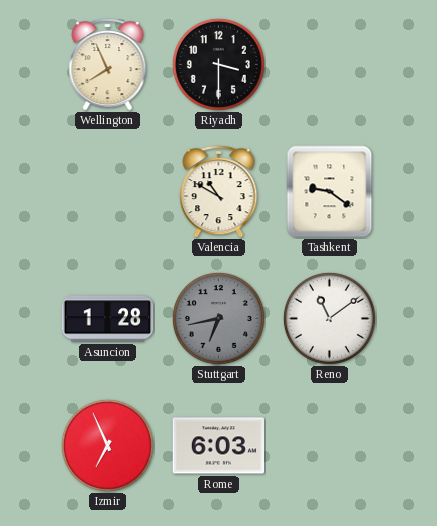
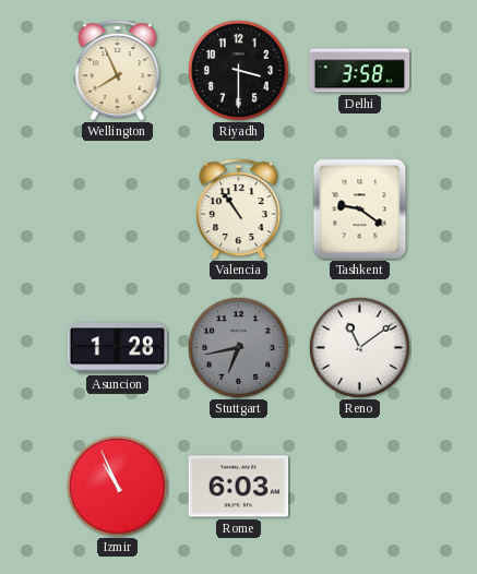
Delhi: none -> 3:58 (360, 71)
Valencia: 10:50 -> 10:54 (239, 210)
Izmir: 6:56 -> 10:56 (117, 486)
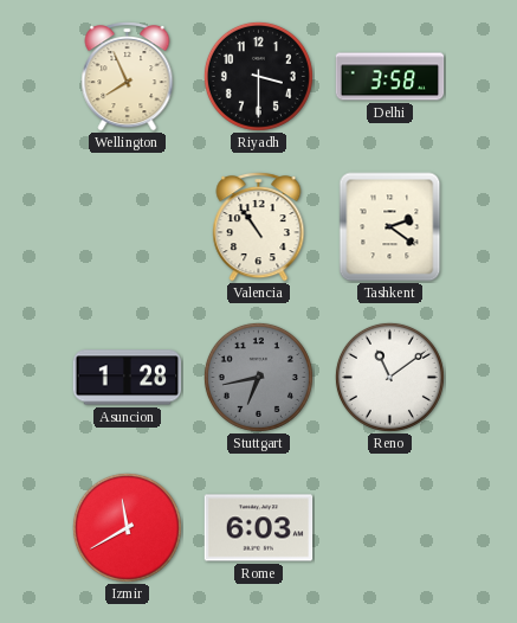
Tashkent: 9:21 -> 2:21 (390, 227)
Izmir: 10:56 -> 11:40 (127, 527)
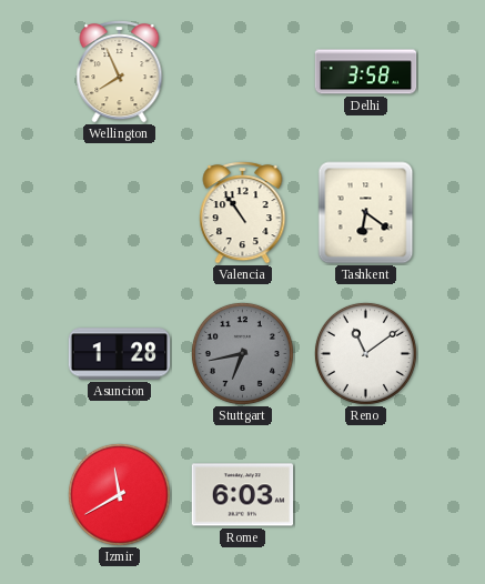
Riyadh: 3:30 -> none (258, 76)
Tashkent: 2:21 -> 6:21 (366, 213)
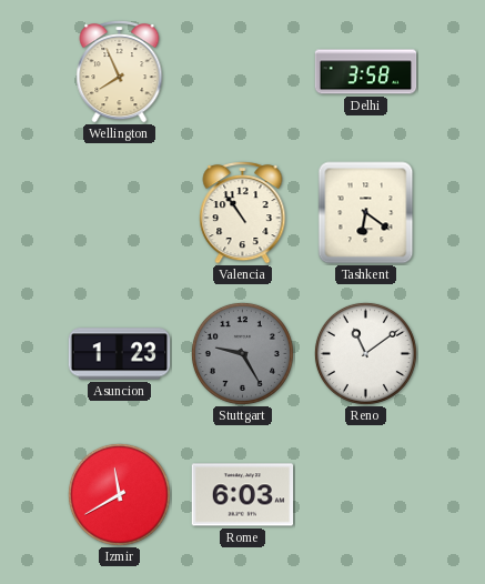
Asuncion: 1:28 -> 1:23 (120, 354)
Stuttgart: 6:43 -> 9:25 (242, 353)
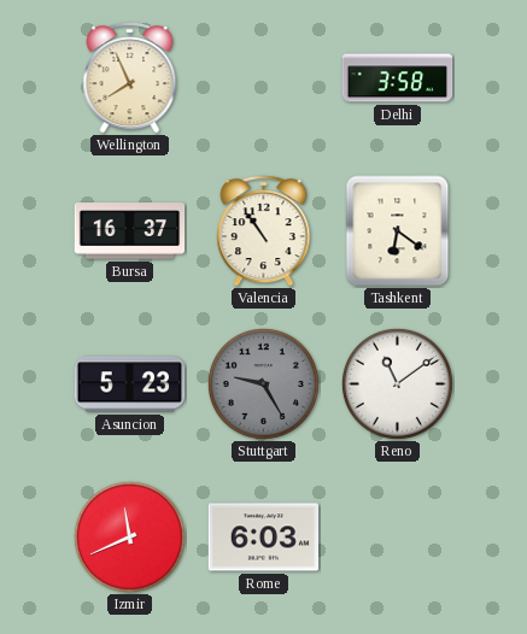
Bursa: none -> 16:37 (130, 231)
Asuncion: 1:23 -> 5:23 (130, 384)
Izmir: 11:40 -> 11:41 (129, 536)
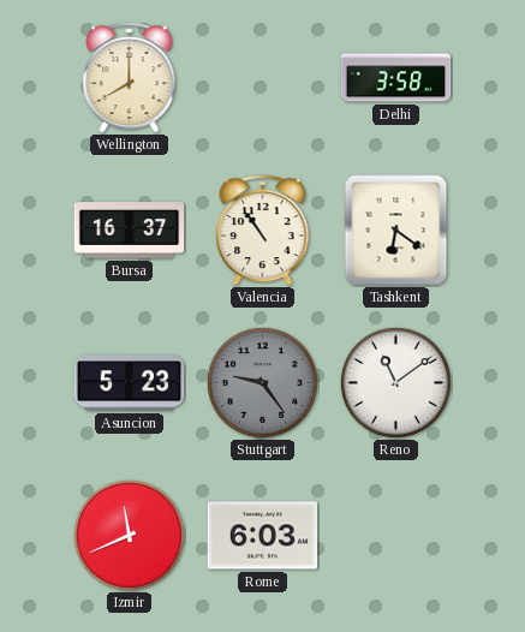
Wellington: 7:56 -> 8:00 (130, 78)
Stuttgart: 9:25 -> 9:24 (262, 382)
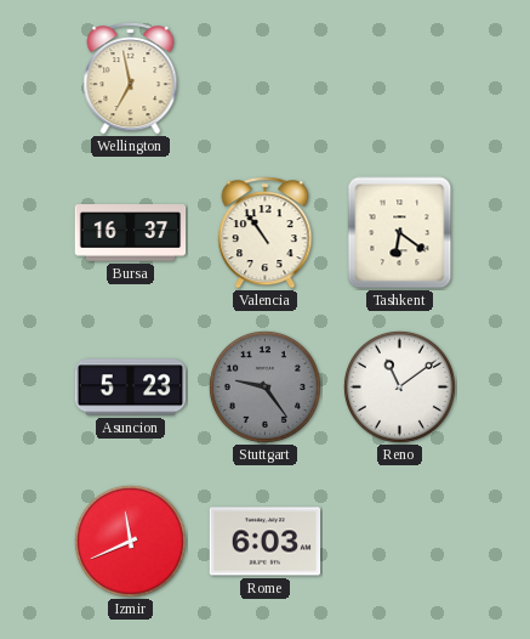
Wellington: 8:00 -> 6:58 (131, 79)
Delhi: 3:58 -> none (396, 78)
